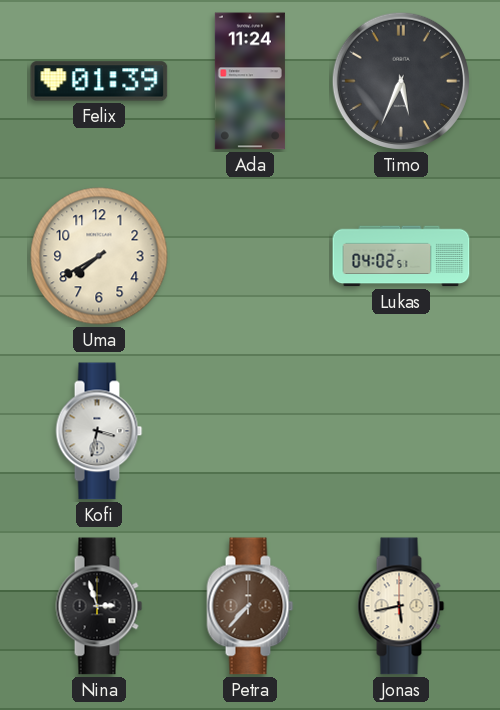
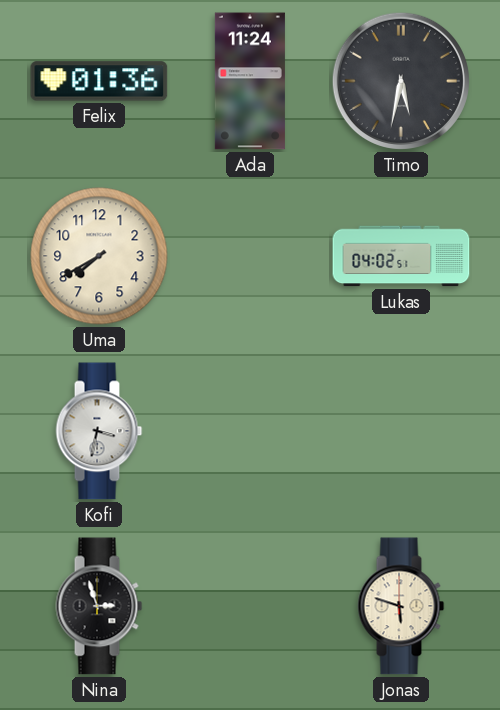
Felix: 01:39 -> 01:36 (99, 81)
Timo: 5:34 -> 5:32 (401, 81)
Petra: 7:37 -> none (250, 606)
Jonas: 5:43 -> 5:48 (401, 606)
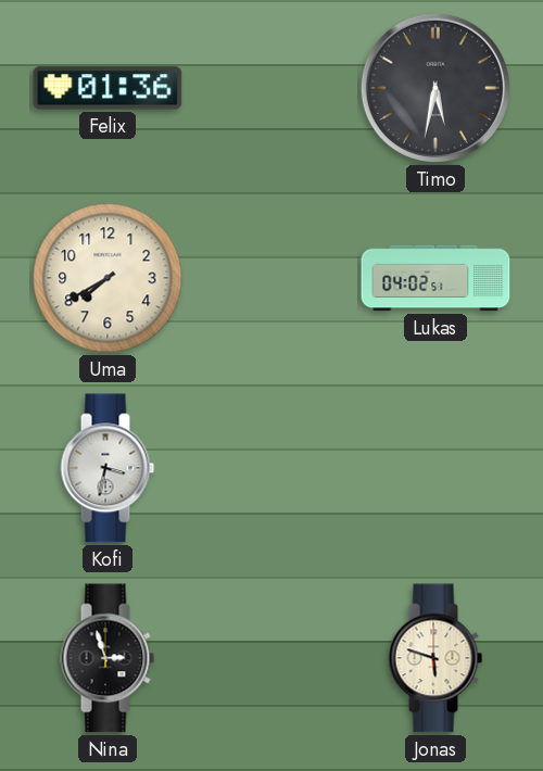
Ada: 11:24 -> none (250, 81)
